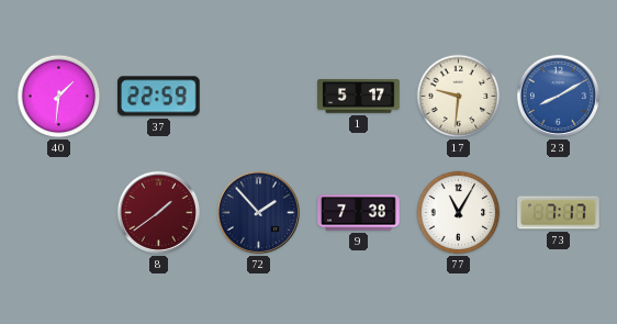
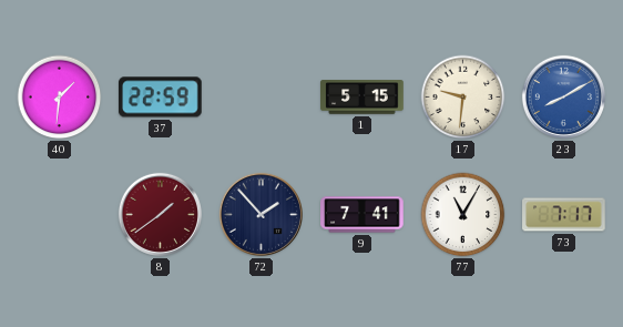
1: 5:17 -> 5:15 (362, 98)
9: 7:38 -> 7:41 (362, 215)
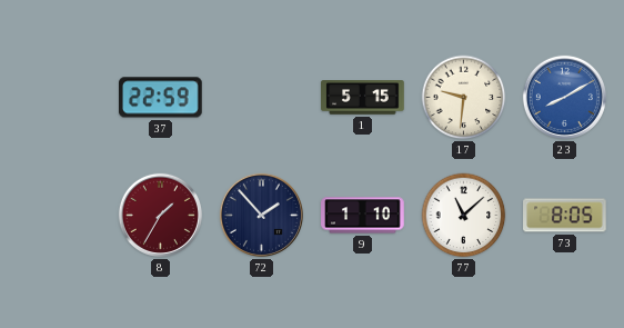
40: 1:31 -> none (60, 98)
8: 1:39 -> 1:35 (160, 215)
9: 7:41 -> 1:10 (363, 216)
77: 11:05 -> 11:08 (464, 216)
73: 7:17 -> 8:05 (565, 216)
